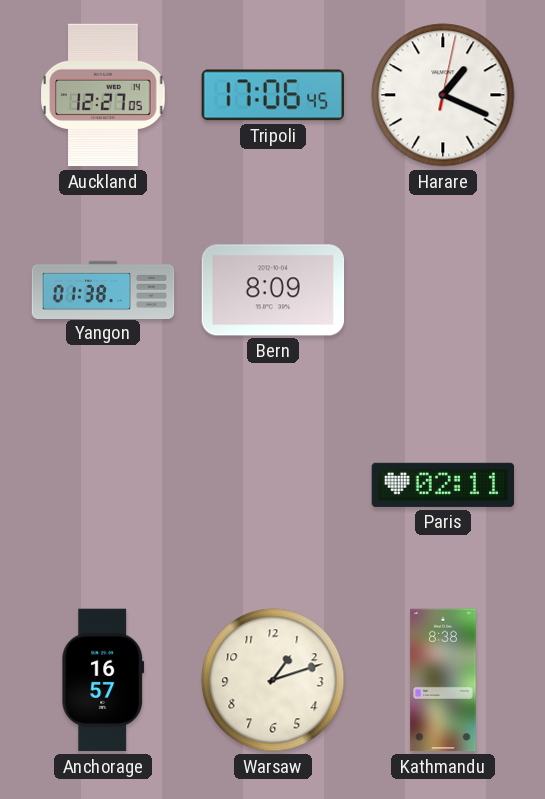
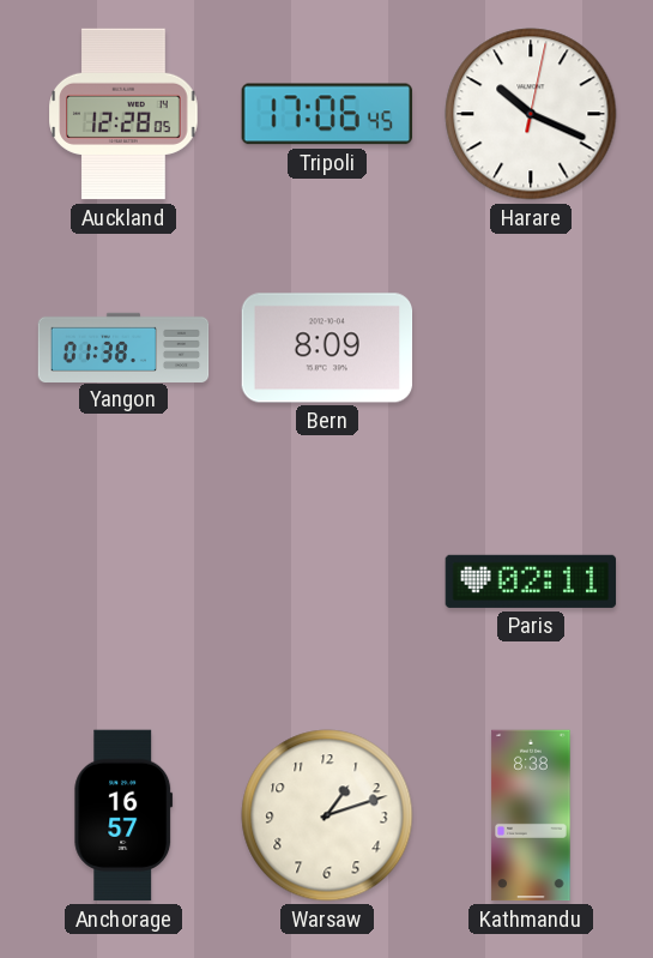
Auckland: 12:27 -> 12:28 (123, 114)
Harare: 1:19 -> 10:19 (531, 114)
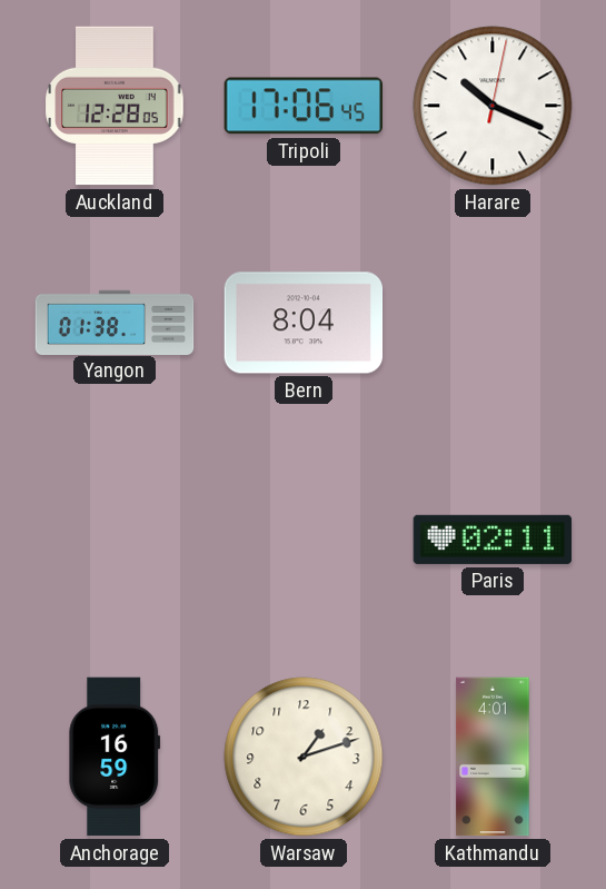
Bern: 8:09 -> 8:04 (304, 323)
Anchorage: 16:57 -> 16:59 (115, 757)
Kathmandu: 8:38 -> 4:01 (493, 757)
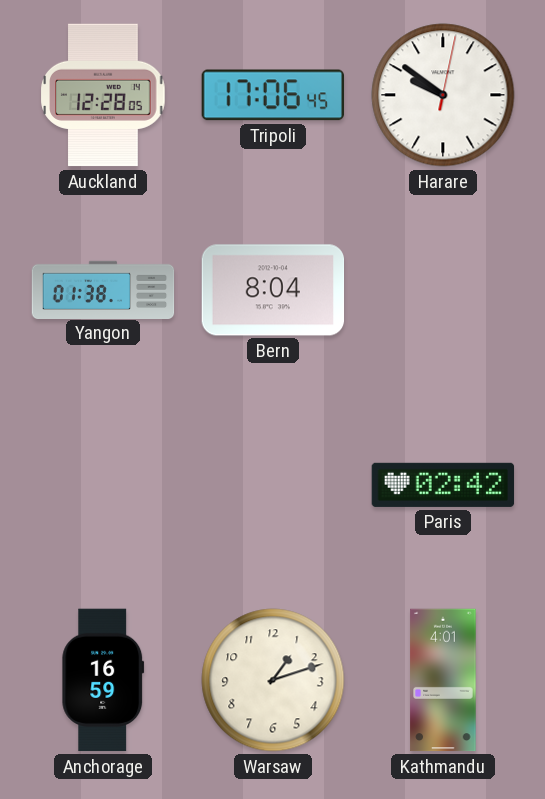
Harare: 10:19 -> 9:51 (443, 95)
Paris: 02:11 -> 02:42 (443, 485)
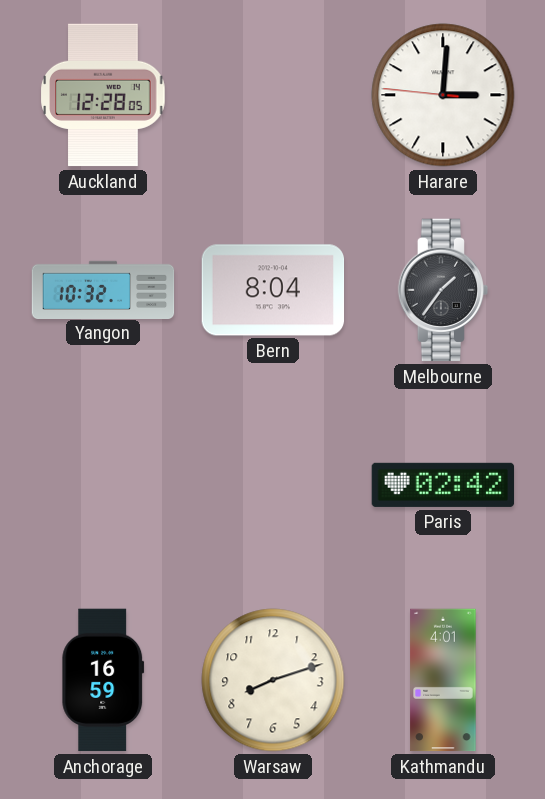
Tripoli: 17:06 -> none (272, 95)
Harare: 9:51 -> 3:00 (443, 95)
Yangon: 01:38 -> 10:32 (103, 289)
Melbourne: none -> 1:36 (443, 290)
Warsaw: 1:12 -> 8:12 (273, 680)
